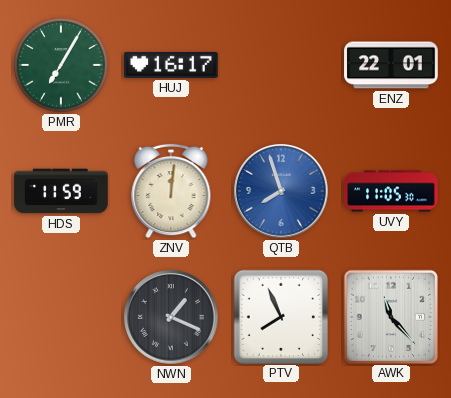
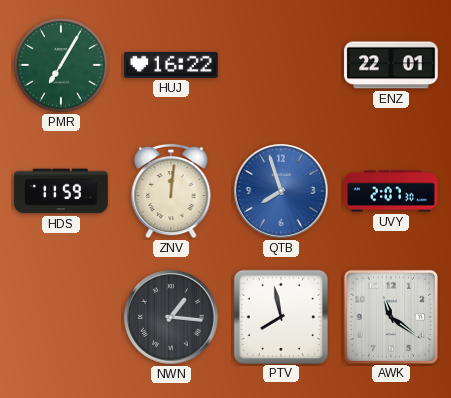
HUJ: 16:17 -> 16:22 (171, 65)
UVY: 11:05 -> 2:07 (391, 191)
NWN: 1:19 -> 1:16 (171, 317)
PTV: 7:56 -> 7:58 (280, 316)
AWK: 11:23 -> 11:21 (390, 316)
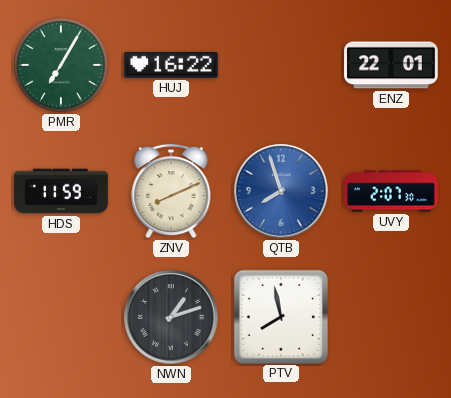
ZNV: 12:01 -> 8:11 (171, 191)
NWN: 1:16 -> 1:12 (171, 317)
AWK: 11:21 -> none (390, 316)
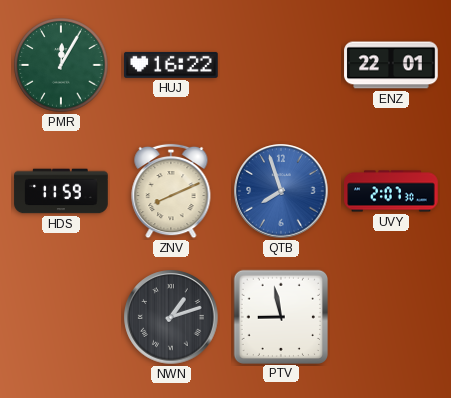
PMR: 7:05 -> 12:05 (61, 65)
PTV: 7:58 -> 8:58 (280, 316)
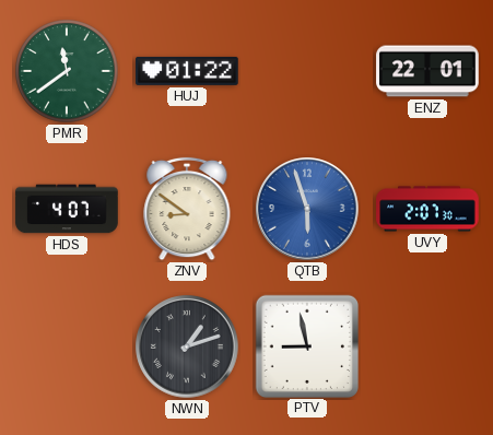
PMR: 12:05 -> 11:39 (67, 71)
HUJ: 16:22 -> 01:22 (187, 71)
HDS: 11:59 -> 4:07 (67, 209)
ZNV: 8:11 -> 8:51 (187, 209)
QTB: 7:57 -> 5:57 (307, 209)
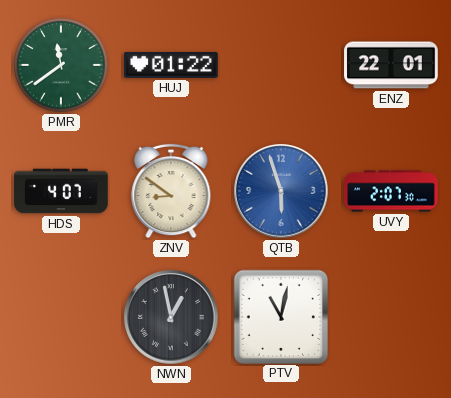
NWN: 1:12 -> 12:58 (171, 317)
PTV: 8:58 -> 11:02 (280, 316)
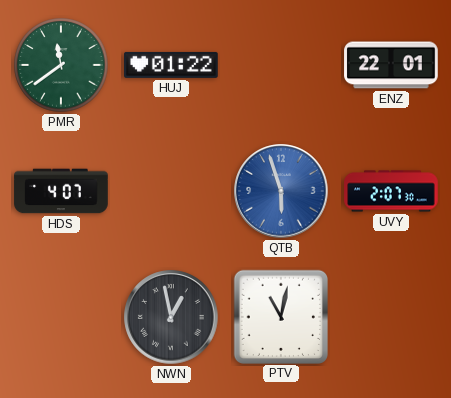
ZNV: 8:51 -> none (171, 191)
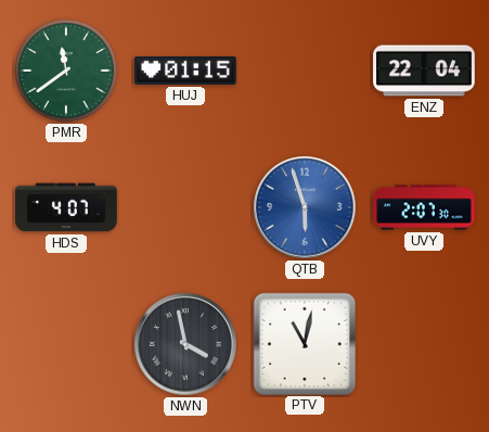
HUJ: 01:22 -> 01:15 (185, 71)
ENZ: 22:01 -> 22:04 (424, 71)
NWN: 12:58 -> 3:58 (185, 344)
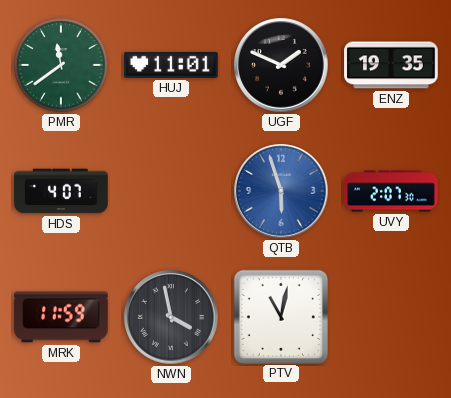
HUJ: 01:15 -> 11:01 (171, 65)
UGF: none -> 1:49 (281, 65)
ENZ: 22:04 -> 19:35 (391, 65)
MRK: none -> 11:59 (61, 317)
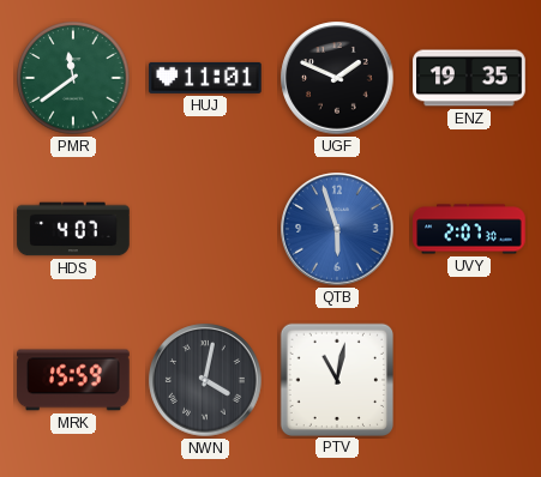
MRK: 11:59 -> 15:59 (73, 380)
NWN: 3:58 -> 4:02 (205, 380)
